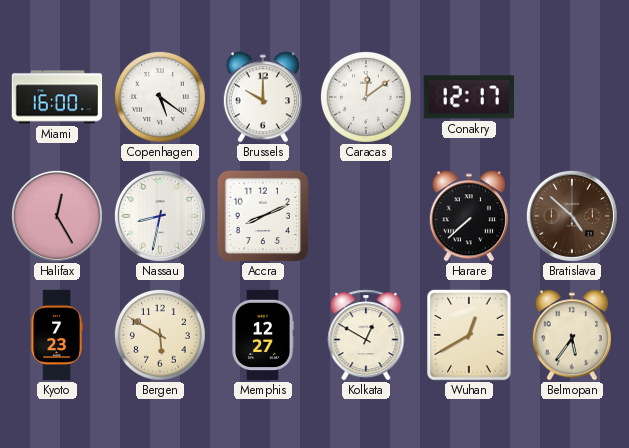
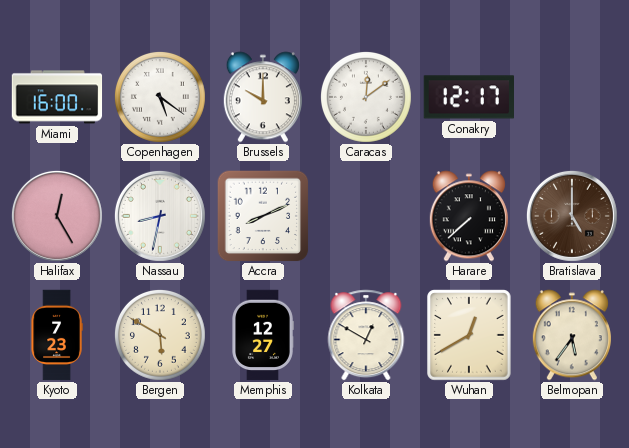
Bratislava: 4:52 -> 5:00 (572, 216)
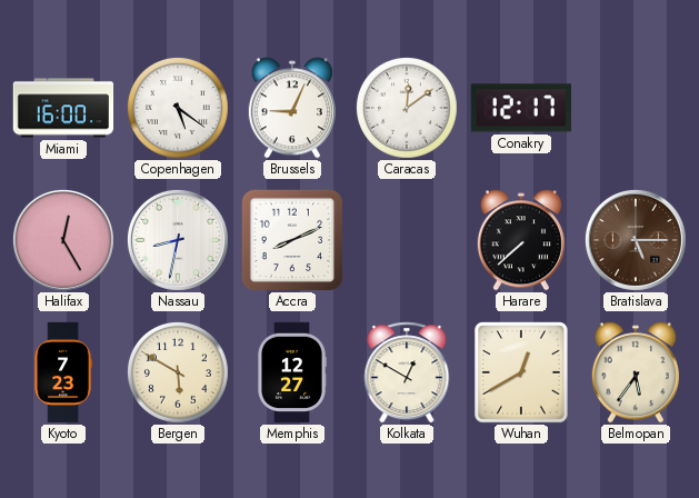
Brussels: 10:00 -> 9:04 (292, 108)
Bratislava: 5:00 -> 5:15 (636, 240)
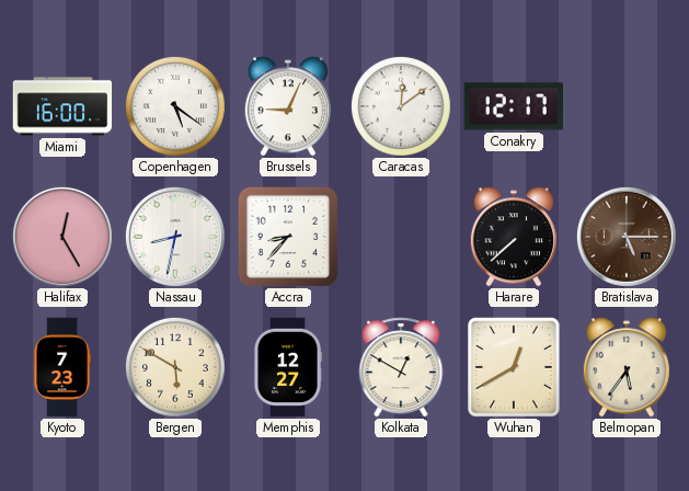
Accra: 8:11 -> 8:37 (288, 237)
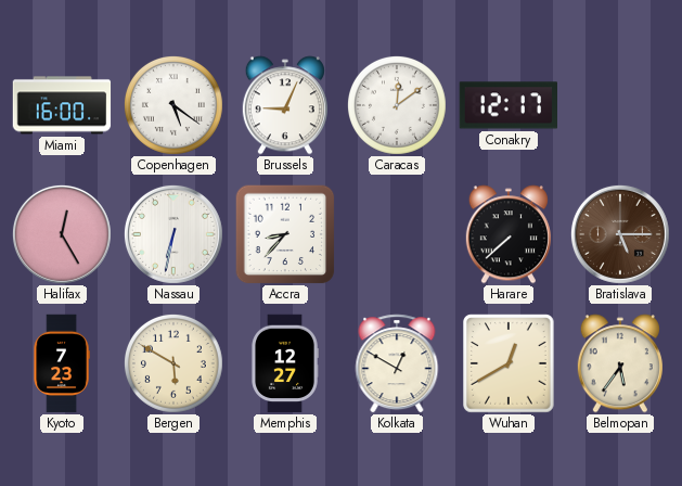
Nassau: 8:32 -> 6:32 (173, 234)
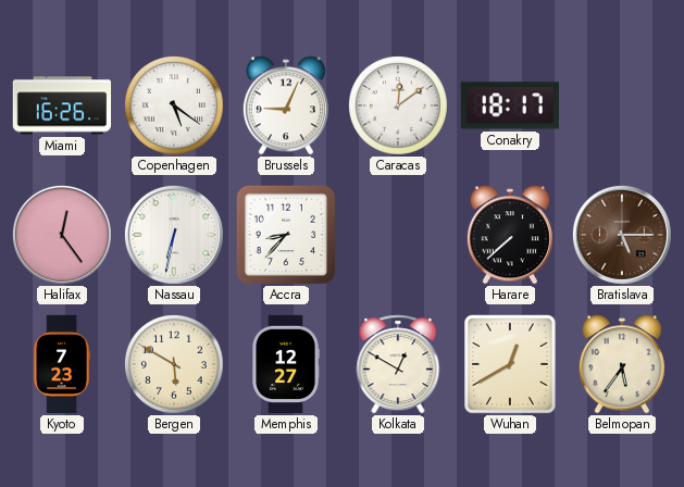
Miami: 16:00 -> 16:26 (62, 105)
Conakry: 12:17 -> 18:17 (509, 105)
Halifax: 12:25 -> 12:24 (62, 235)
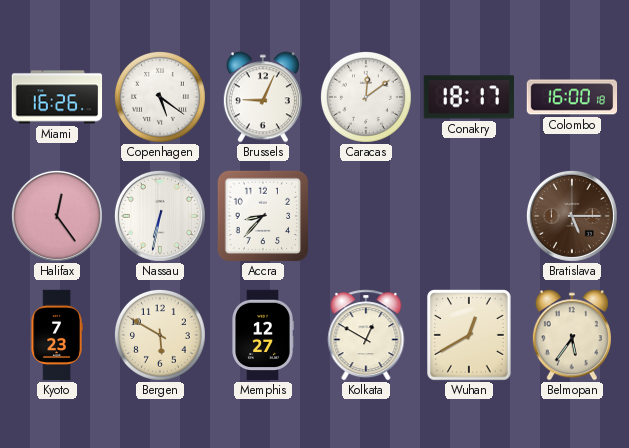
Colombo: none -> 16:00 (572, 97)
Harare: 7:38 -> none (510, 235)
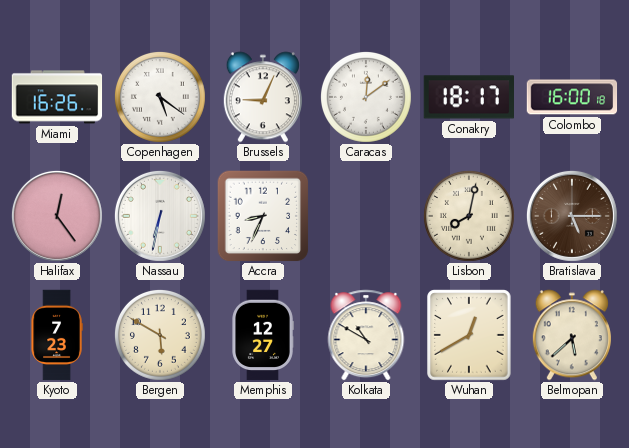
Accra: 8:37 -> 8:34 (263, 216)
Lisbon: none -> 8:02 (469, 216)
Kolkata: 12:50 -> 10:50 (366, 335)
Belmopan: 5:36 -> 5:38 (572, 335)
